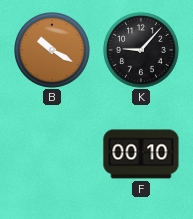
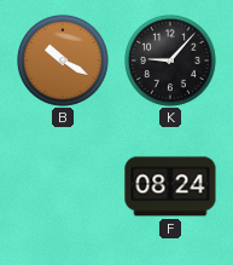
F: 00:10 -> 08:24 (170, 186)
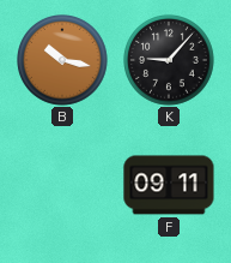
B: 10:20 -> 10:17 (63, 61)
F: 08:24 -> 09:11 (169, 185)
